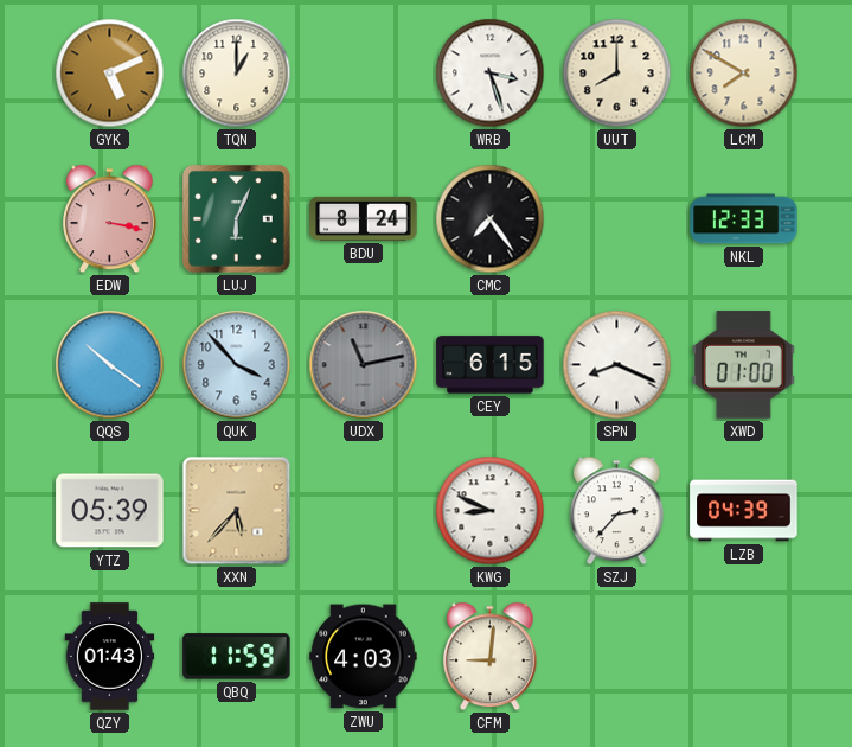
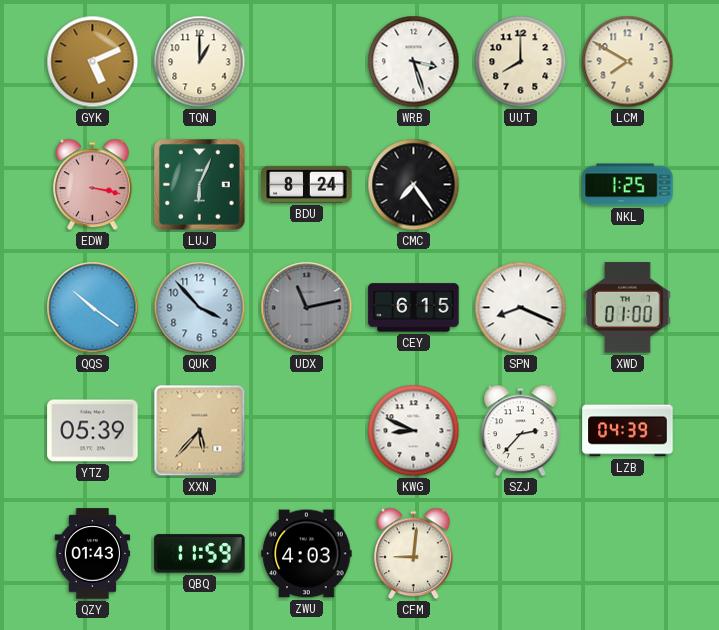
NKL: 12:33 -> 1:25 (628, 185)
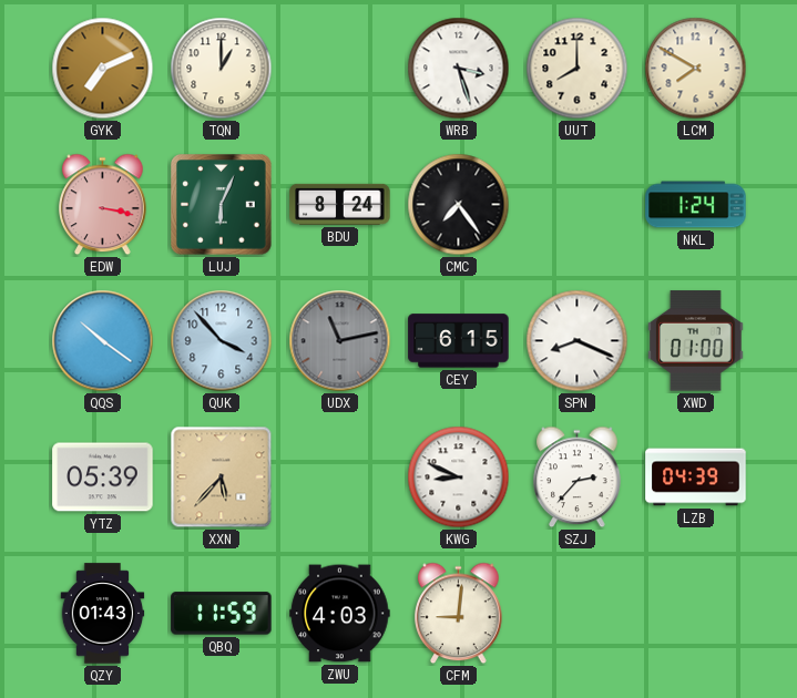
GYK: 5:11 -> 7:11 (103, 69)
NKL: 1:25 -> 1:24 (696, 205)
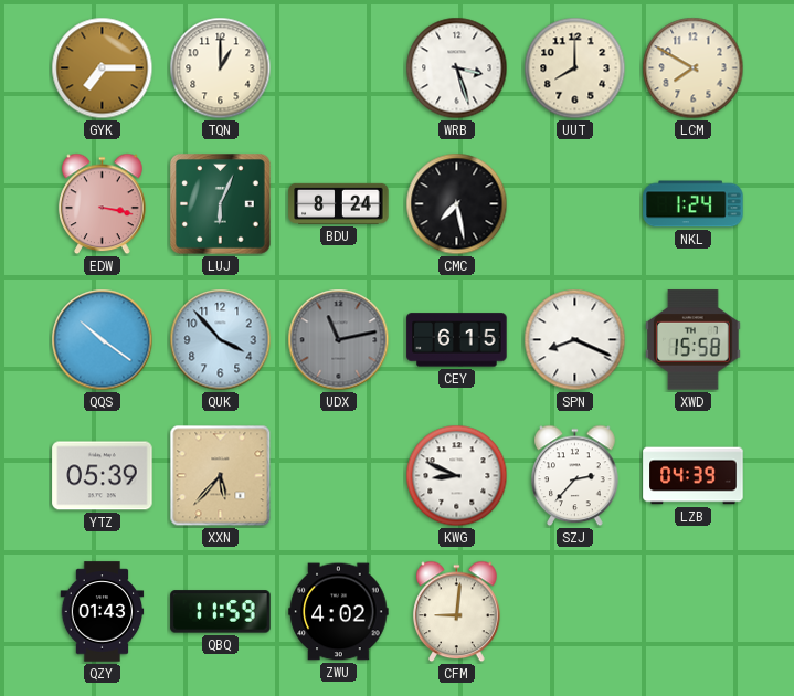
GYK: 7:11 -> 7:15 (103, 68)
CMC: 7:24 -> 7:28 (457, 204)
XWD: 01:00 -> 15:58 (694, 340)
ZWU: 4:03 -> 4:02 (339, 612)
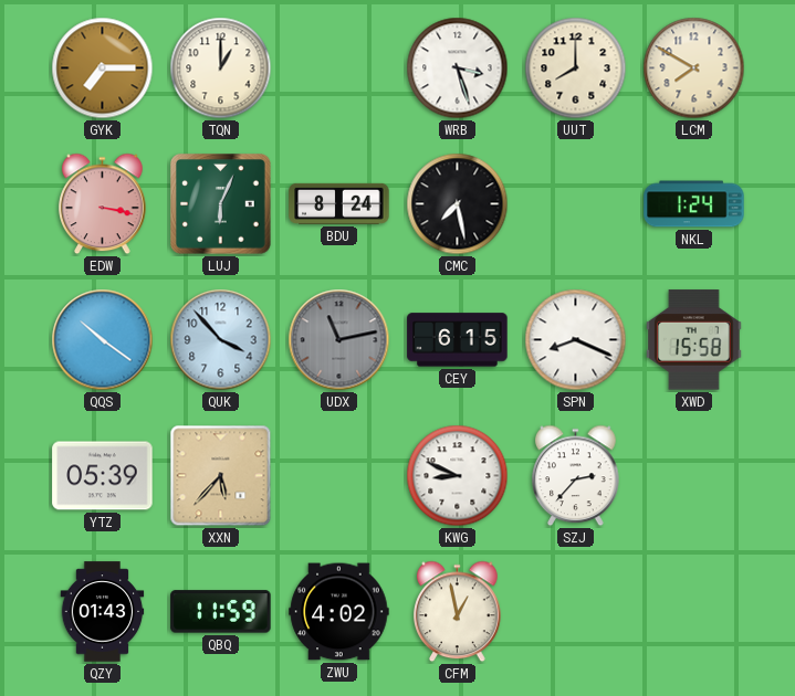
LZB: 04:39 -> none (694, 476)
CFM: 9:01 -> 12:58 (458, 612)
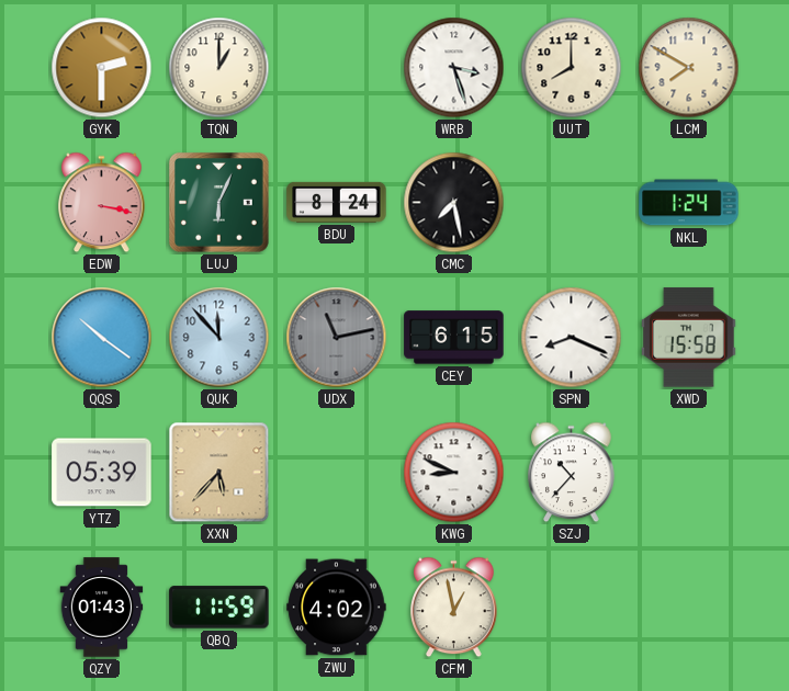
GYK: 7:15 -> 2:30 (102, 68)
QUK: 3:53 -> 11:53 (219, 338)
SZJ: 2:37 -> 10:37 (572, 473)
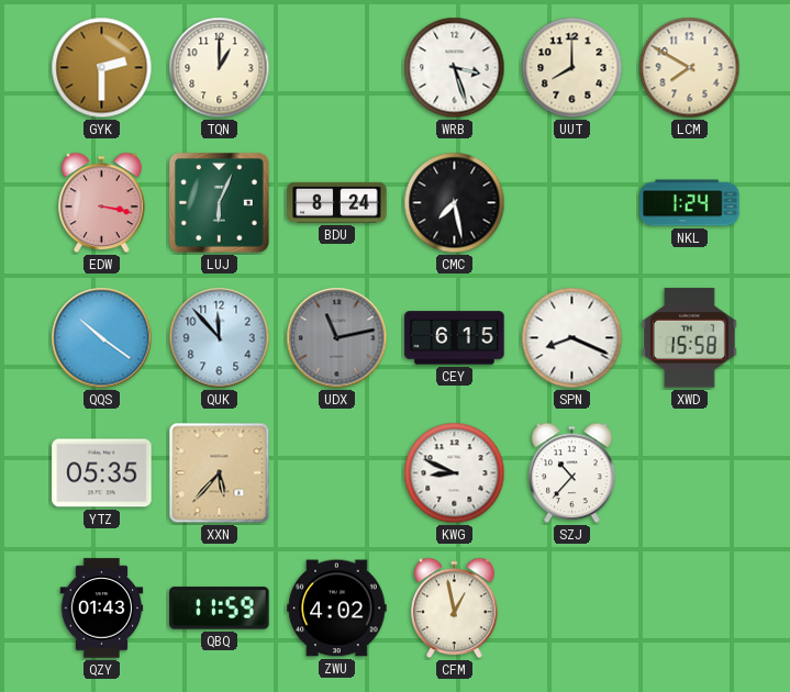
YTZ: 05:39 -> 05:35 (102, 473)
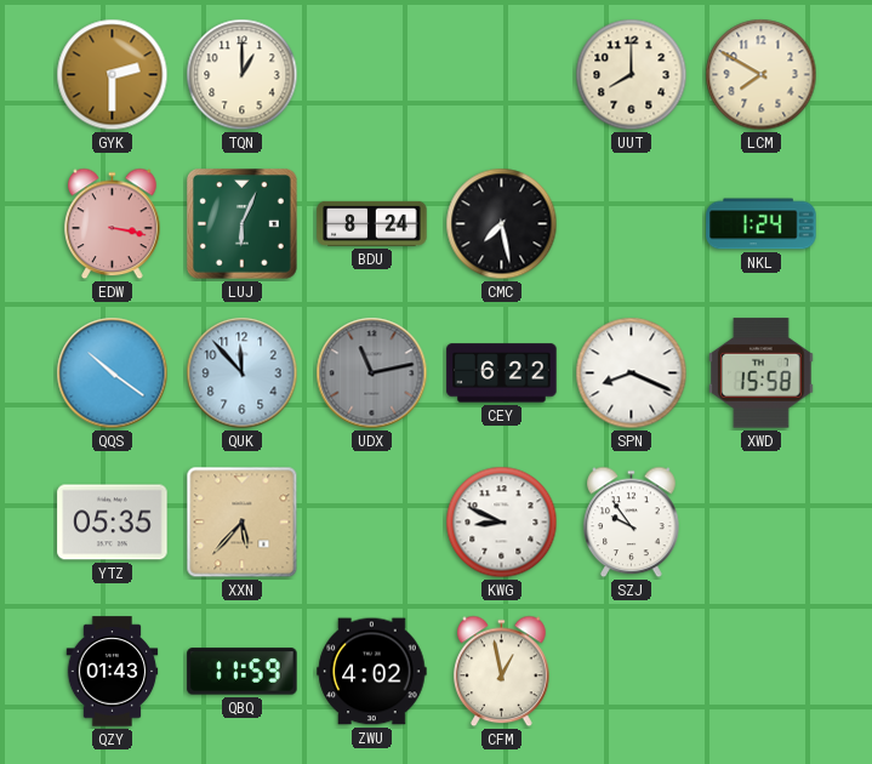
WRB: 3:27 -> none (455, 68)
CEY: 6:15 -> 6:22 (502, 374)
SZJ: 10:37 -> 9:54 (632, 523)
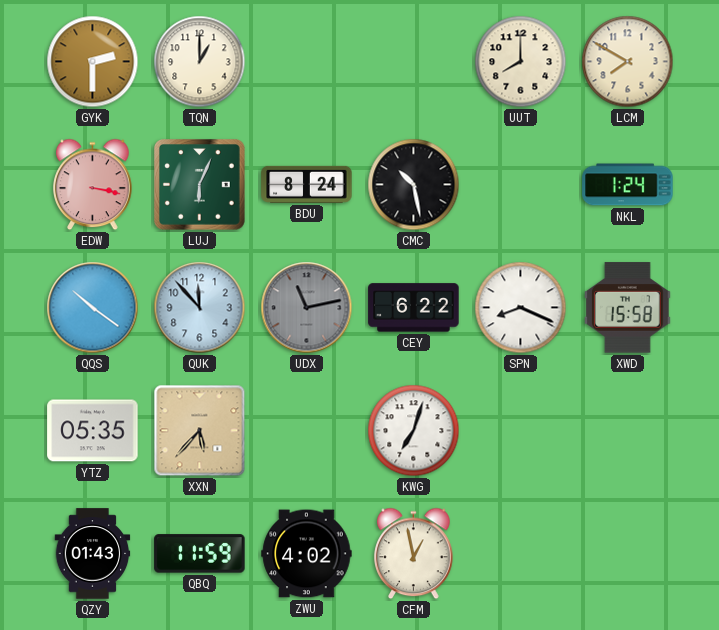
CMC: 7:28 -> 10:28 (414, 185)
KWG: 8:49 -> 7:03 (414, 431)
SZJ: 9:54 -> none (632, 523)
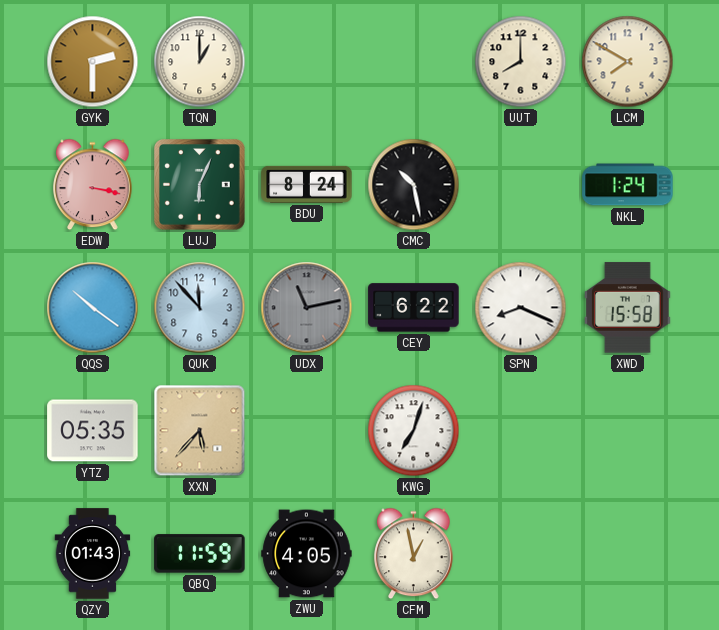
ZWU: 4:02 -> 4:05 (307, 554)
